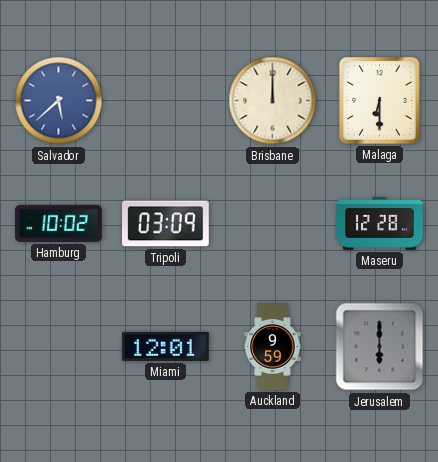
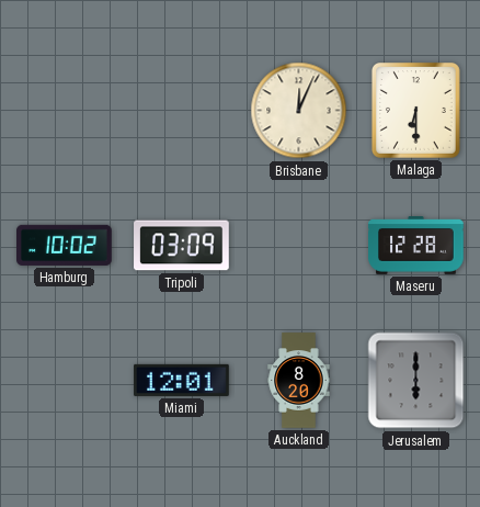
Salvador: 5:38 -> none (59, 101)
Brisbane: 12:00 -> 12:04 (299, 111)
Auckland: 9:59 -> 8:20 (299, 381)
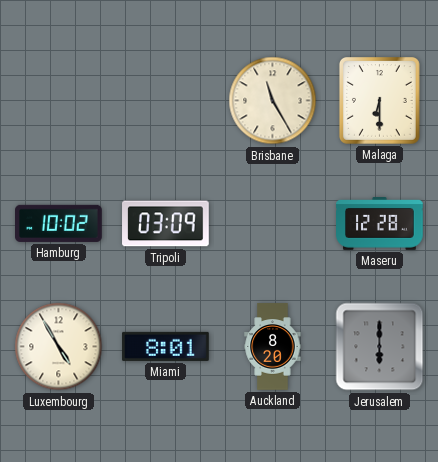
Brisbane: 12:04 -> 11:25 (273, 101)
Luxembourg: none -> 4:55 (59, 347)
Miami: 12:01 -> 8:01 (166, 346)
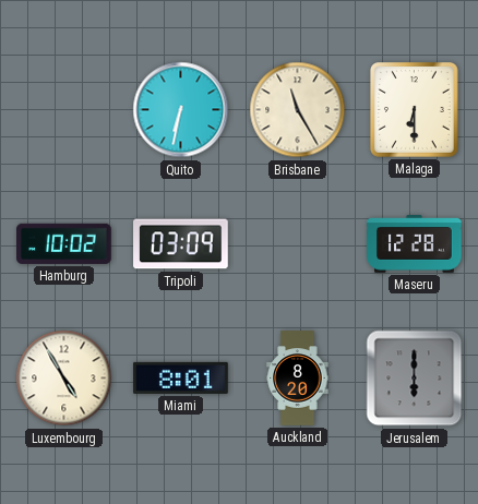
Quito: none -> 6:32 (181, 110)
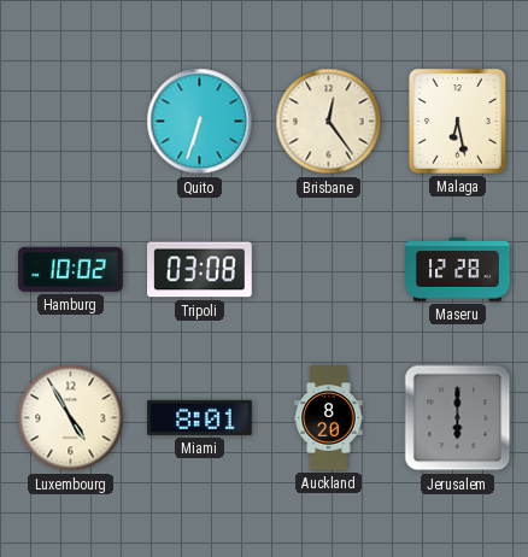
Quito: 6:32 -> 6:33 (200, 122)
Brisbane: 11:25 -> 12:24 (329, 122)
Malaga: 6:30 -> 6:28 (458, 122)
Tripoli: 03:09 -> 03:08 (200, 270)
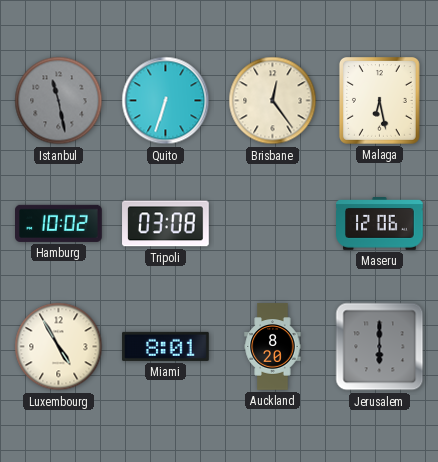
Istanbul: none -> 11:28 (59, 101)
Maseru: 12:28 -> 12:06 (380, 224)
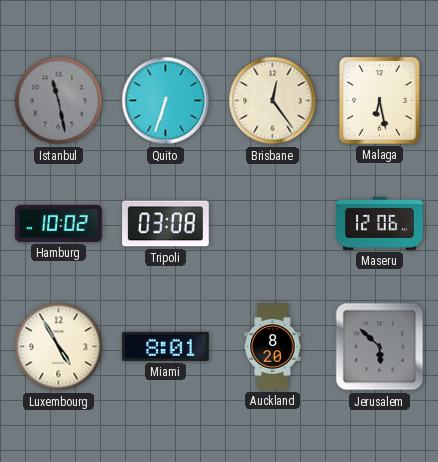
Jerusalem: 6:00 -> 5:52 (380, 347)
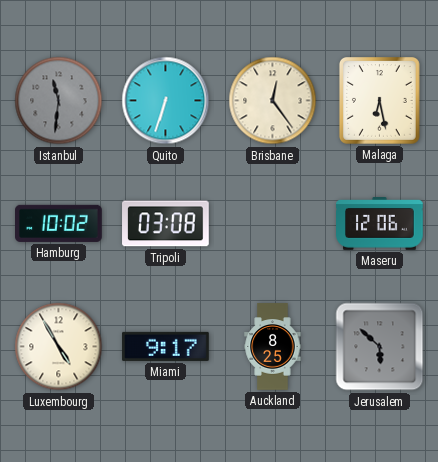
Istanbul: 11:28 -> 11:31 (59, 101)
Miami: 8:01 -> 9:17 (166, 346)
Auckland: 8:20 -> 8:25 (273, 347)
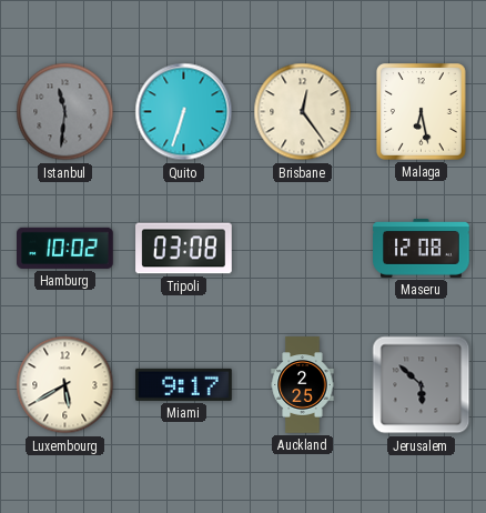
Maseru: 12:06 -> 12:08 (422, 249)
Luxembourg: 4:55 -> 5:40 (65, 385)
Auckland: 8:25 -> 2:25 (303, 385)
